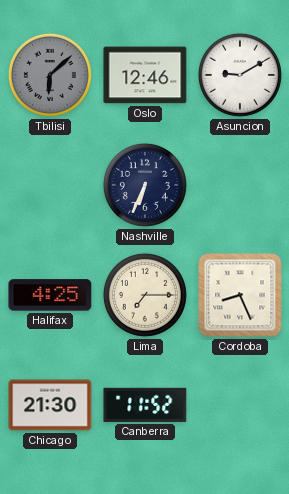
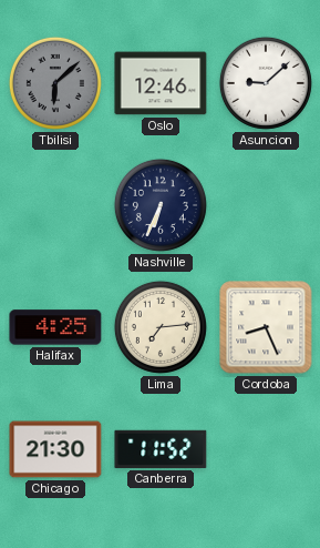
Asuncion: 9:10 -> 9:08 (266, 83)
Lima: 7:15 -> 7:14 (161, 327)
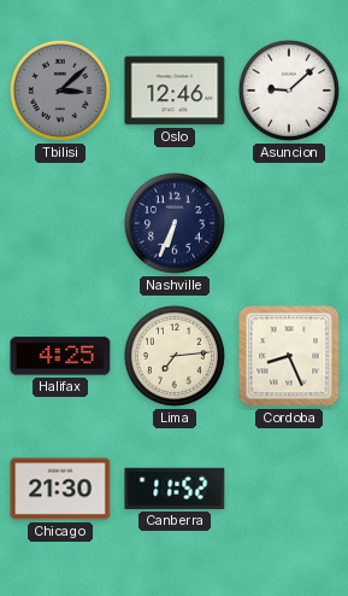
Tbilisi: 6:08 -> 3:08 (60, 90)
